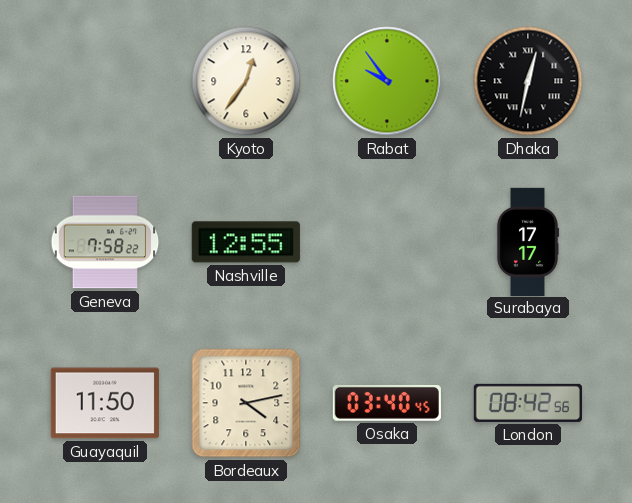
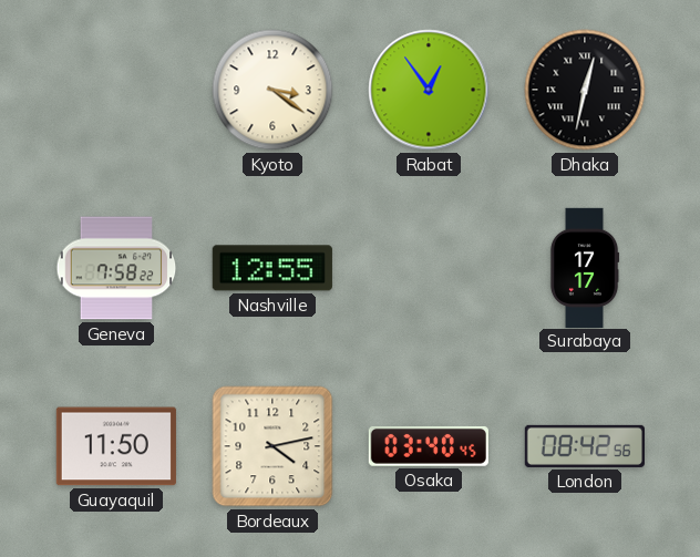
Kyoto: 12:36 -> 3:21 (272, 90)
Rabat: 9:54 -> 12:54 (429, 90)
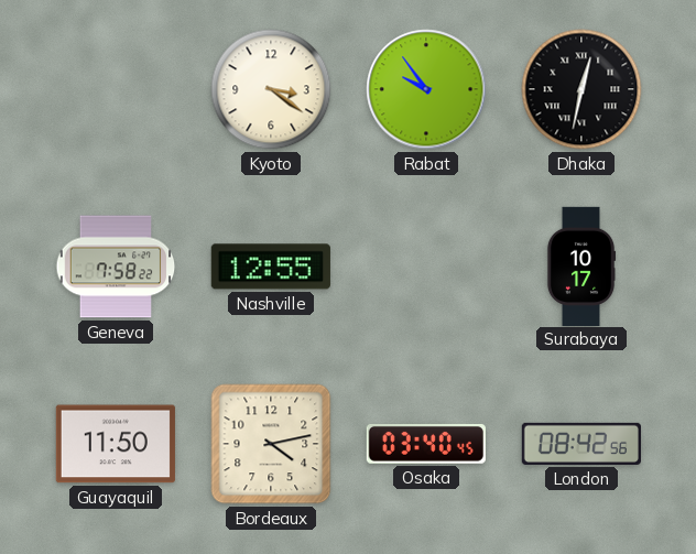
Rabat: 12:54 -> 9:54 (426, 89)
Surabaya: 17:17 -> 10:17 (581, 265)
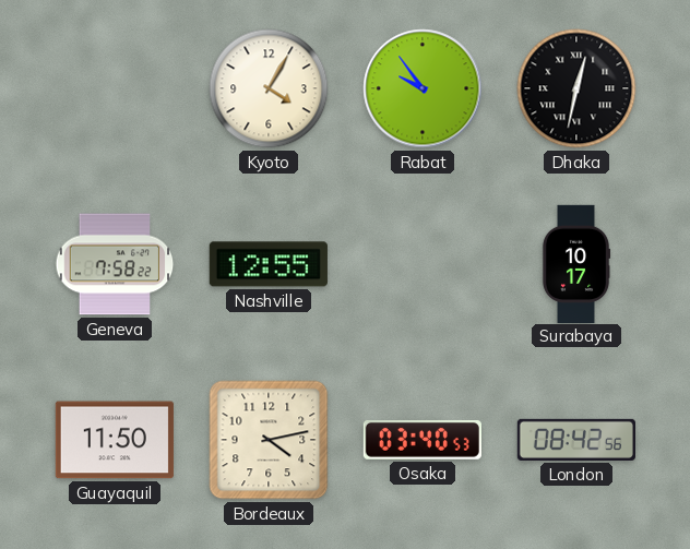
Kyoto: 3:21 -> 4:05 (269, 88)
Osaka: 03:40:45 -> 03:40:53 (423, 440)
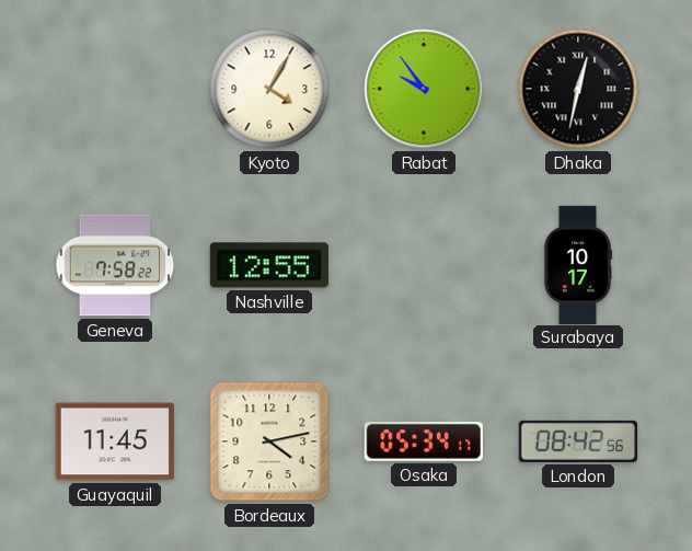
Guayaquil: 11:50 -> 11:45 (115, 441)
Osaka: 03:40 -> 05:34 (424, 441)
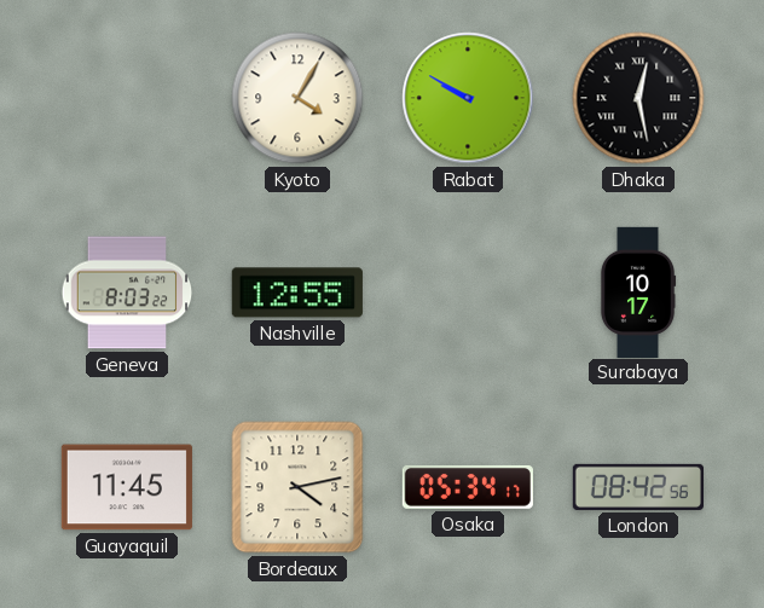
Rabat: 9:54 -> 9:50 (468, 98)
Dhaka: 12:32 -> 12:28 (638, 98)
Geneva: 7:58 -> 8:03 (127, 293)
